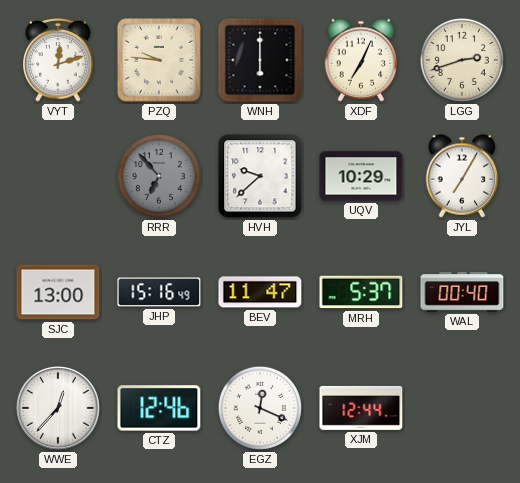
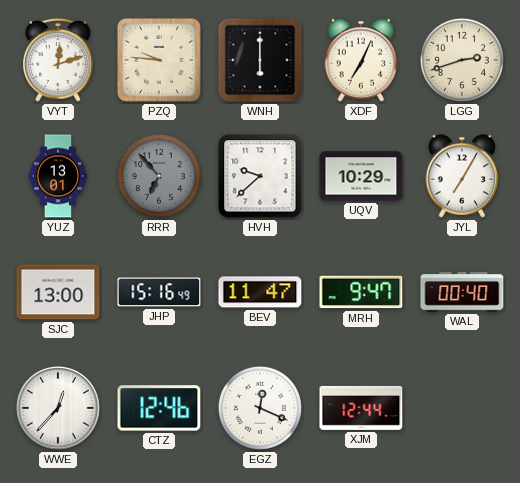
YUZ: none -> 13:01 (58, 176)
MRH: 5:37 -> 9:47 (361, 292)
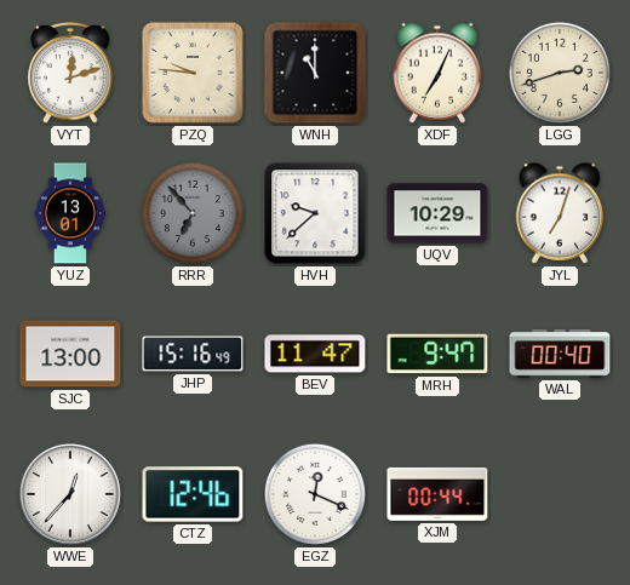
WNH: 6:00 -> 11:00 (315, 73)
JYL: 7:05 -> 7:03 (560, 213)
XJM: 12:44 -> 00:44 (437, 494)
